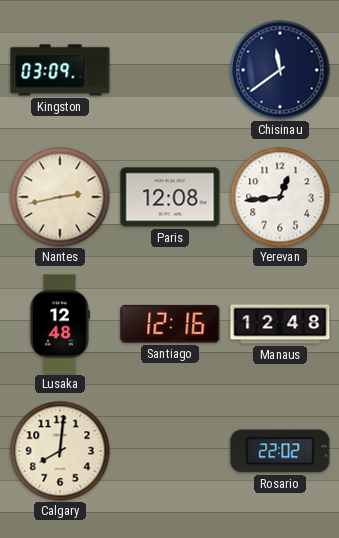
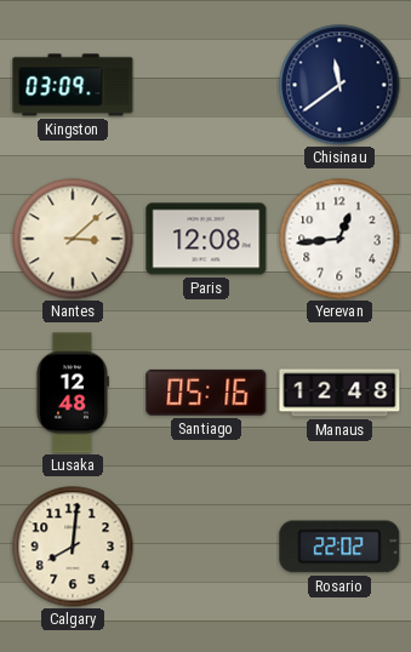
Nantes: 2:43 -> 3:08 (73, 239)
Santiago: 12:16 -> 05:16 (206, 393)
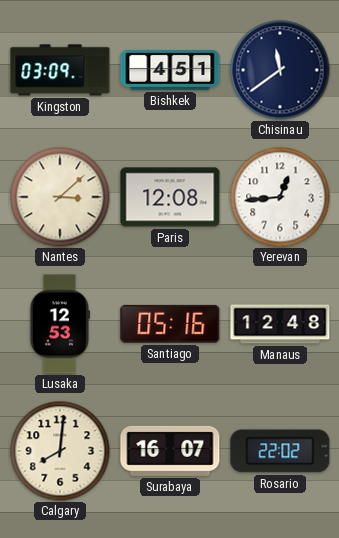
Bishkek: none -> 4:51 (170, 70)
Lusaka: 12:48 -> 12:53 (59, 324)
Surabaya: none -> 16:07 (170, 451)
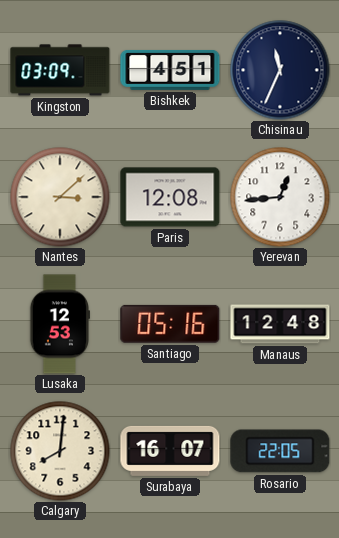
Chisinau: 11:39 -> 11:34 (280, 70)
Rosario: 22:02 -> 22:05 (280, 451)
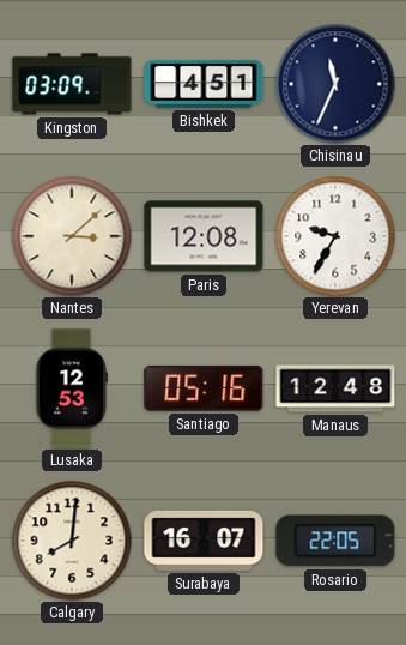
Yerevan: 12:44 -> 9:35 (335, 236)
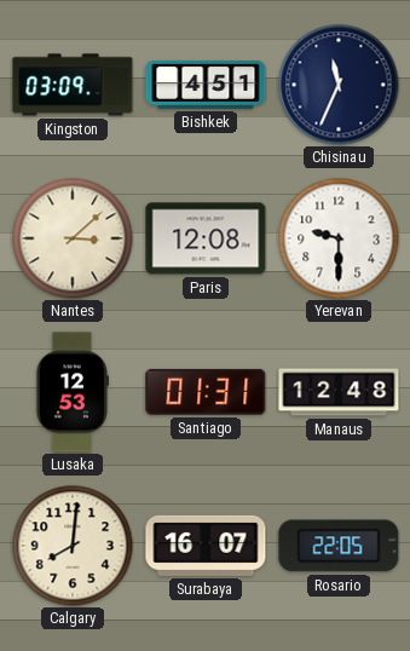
Yerevan: 9:35 -> 9:30 (339, 238)
Santiago: 05:16 -> 01:31 (206, 392)
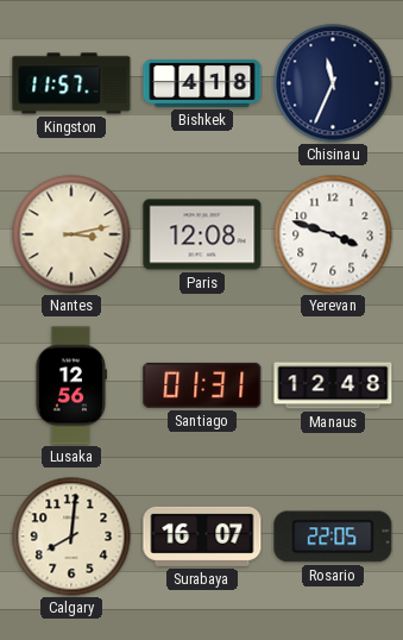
Kingston: 03:09 -> 11:57 (71, 83)
Bishkek: 4:51 -> 4:18 (202, 83)
Nantes: 3:08 -> 3:13 (71, 234)
Yerevan: 9:30 -> 3:48 (333, 234)
Lusaka: 12:53 -> 12:56 (70, 385)
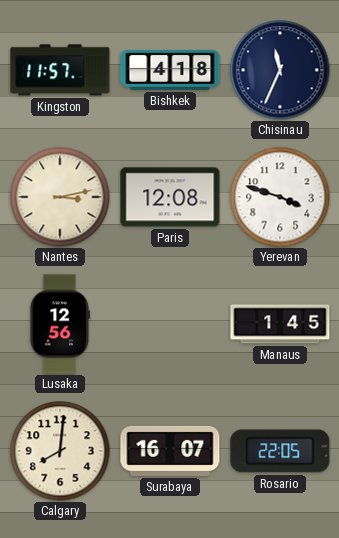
Santiago: 01:31 -> none (202, 385)
Manaus: 12:48 -> 1:45 (280, 324)
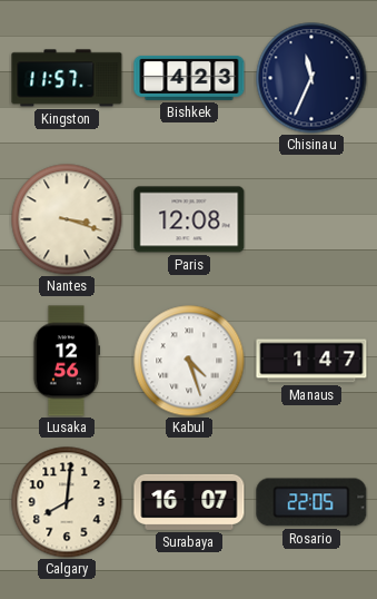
Bishkek: 4:18 -> 4:23 (189, 78)
Nantes: 3:13 -> 3:18 (67, 219)
Yerevan: 3:48 -> none (280, 197)
Kabul: none -> 4:27 (189, 361)
Manaus: 1:45 -> 1:47 (311, 361)
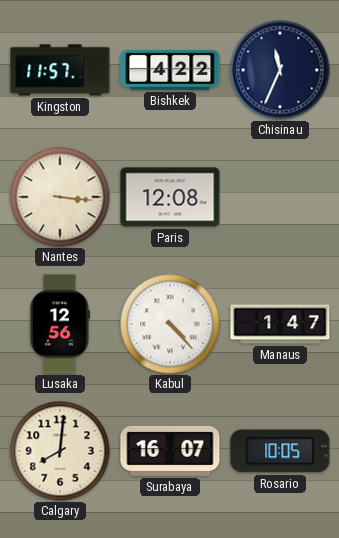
Bishkek: 4:23 -> 4:22 (170, 70)
Nantes: 3:18 -> 3:16 (60, 197)
Kabul: 4:27 -> 4:23 (170, 324)
Rosario: 22:05 -> 10:05 (280, 451)
